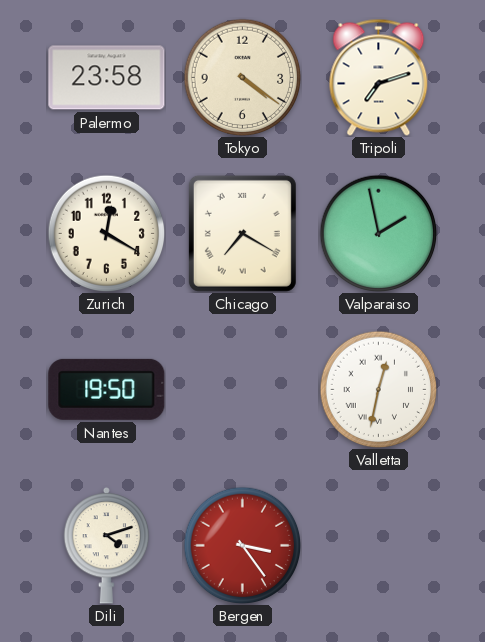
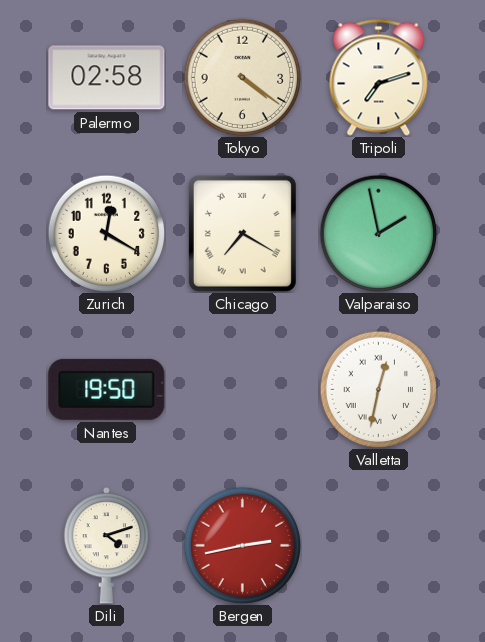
Palermo: 23:58 -> 02:58 (107, 78)
Bergen: 3:24 -> 2:43 (242, 545)
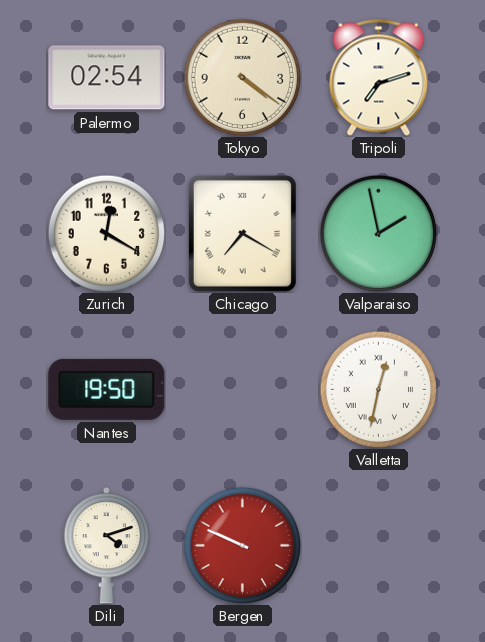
Palermo: 02:58 -> 02:54 (107, 78)
Bergen: 2:43 -> 9:49 (242, 545)
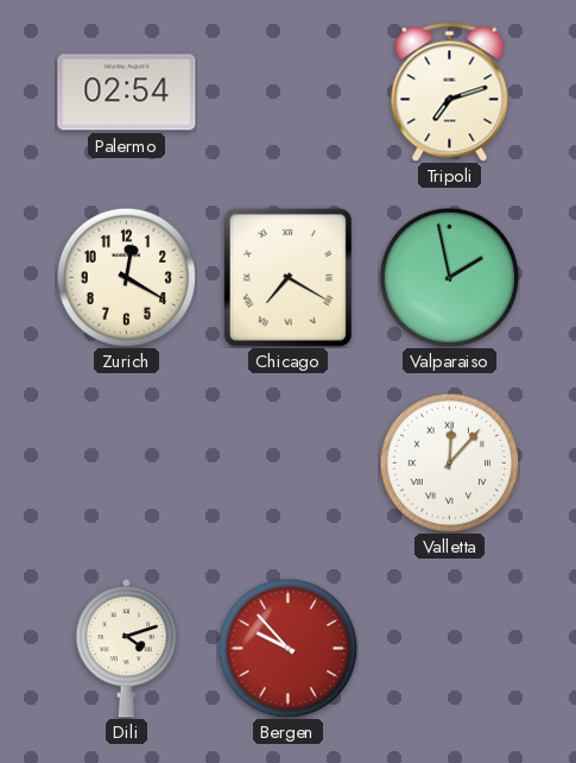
Tokyo: 4:21 -> none (242, 77)
Nantes: 19:50 -> none (107, 389)
Valletta: 12:32 -> 12:07 (449, 462)
Bergen: 9:49 -> 9:53 (287, 648)
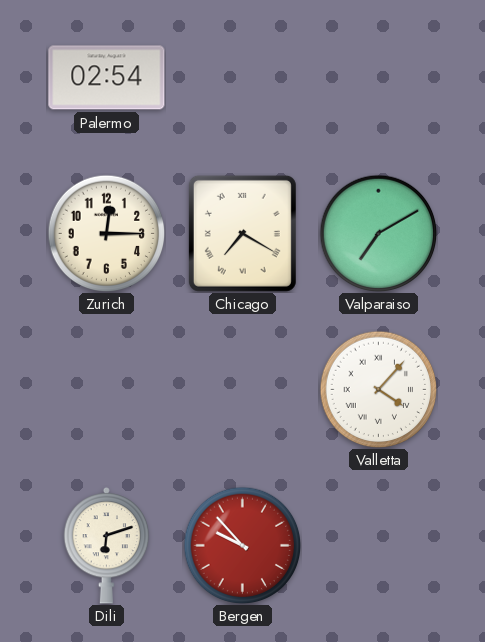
Tripoli: 7:12 -> none (450, 92)
Zurich: 12:20 -> 12:15 (106, 233)
Valparaiso: 1:58 -> 7:10 (378, 233)
Valletta: 12:07 -> 4:07 (378, 389)
Dili: 4:12 -> 6:12 (107, 545)
